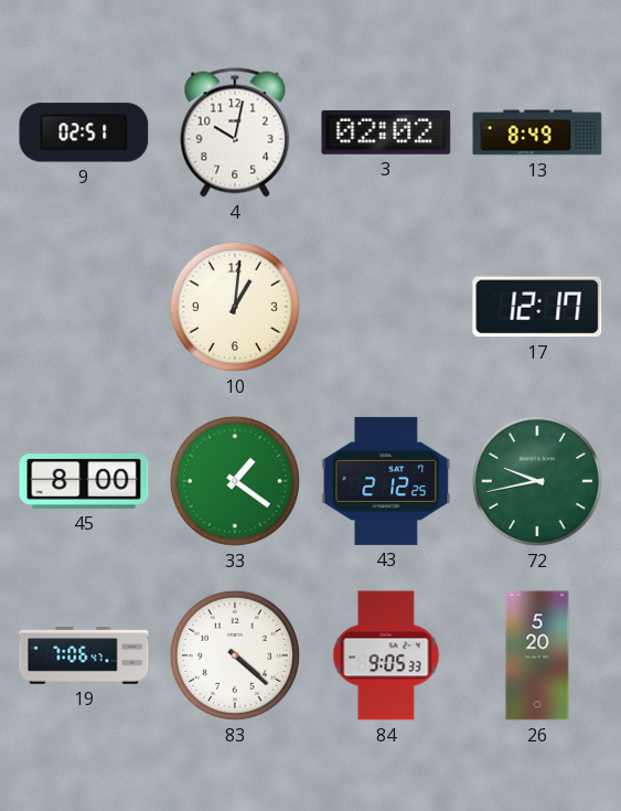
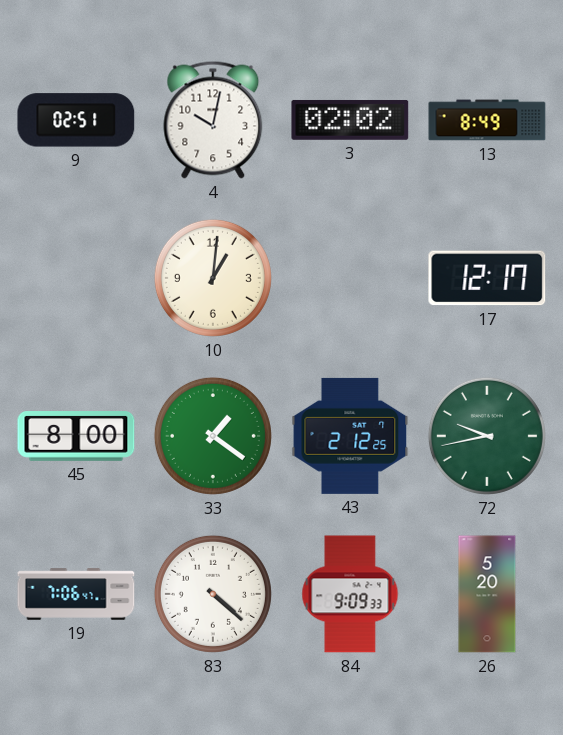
84: 9:05 -> 9:09 (350, 594)
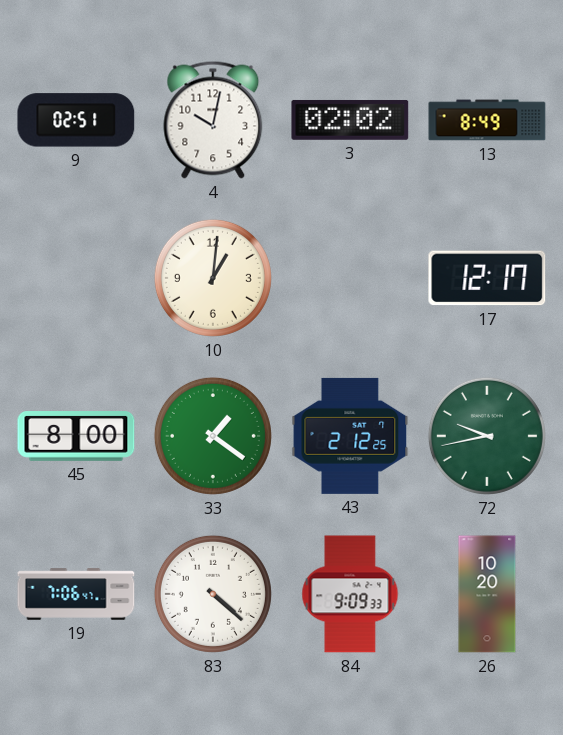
26: 5:20 -> 10:20 (487, 594)
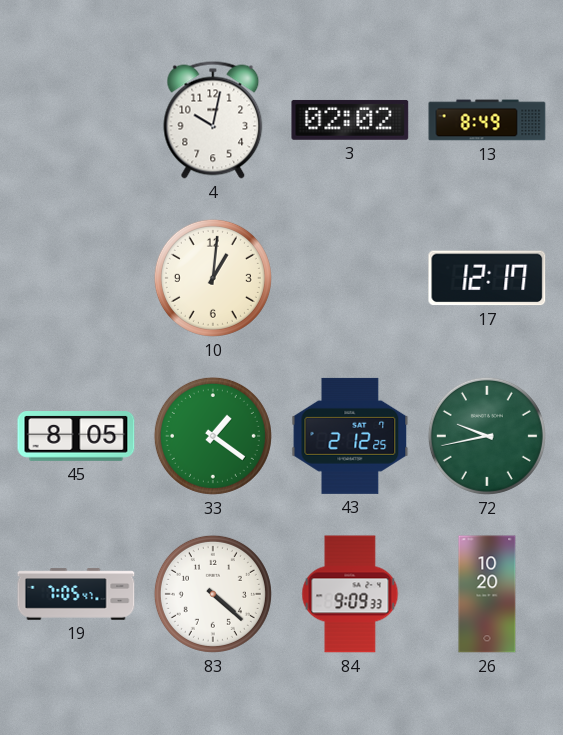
9: 02:51 -> none (76, 120)
45: 8:00 -> 8:05 (76, 437)
19: 7:06 -> 7:05 (76, 594)
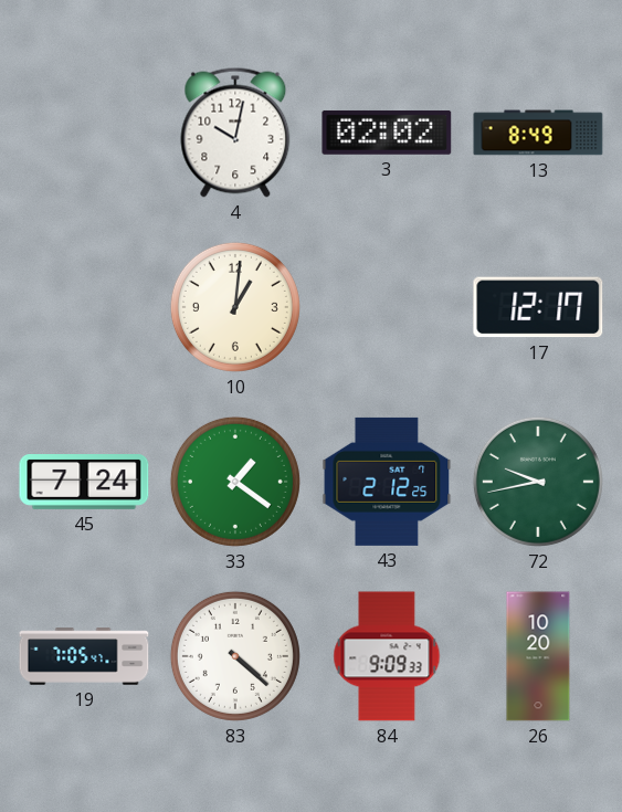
45: 8:05 -> 7:24 (84, 483)
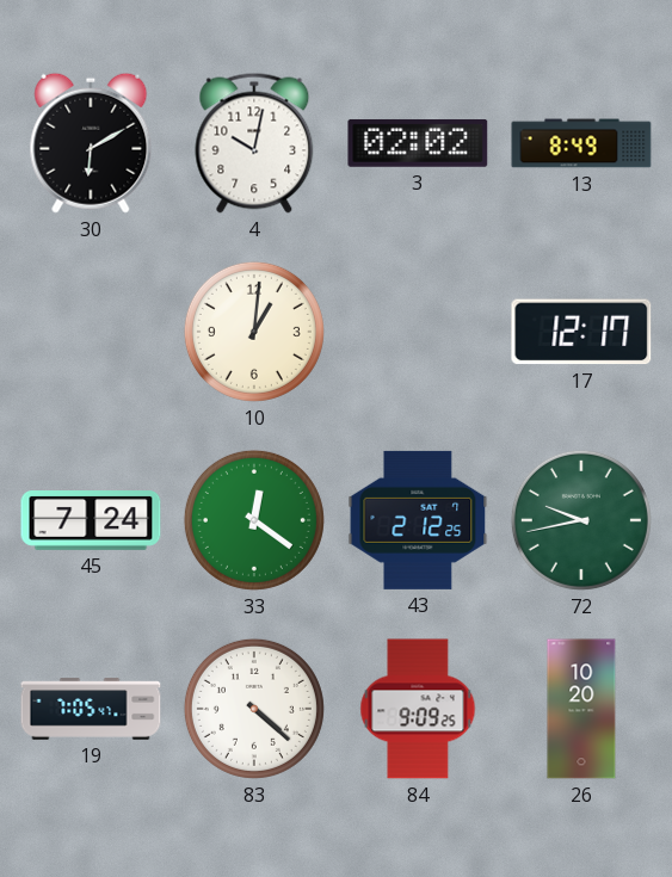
30: none -> 6:10 (91, 143)
33: 1:21 -> 12:21 (254, 520)
84: 9:09:33 -> 9:09:25 (418, 709)
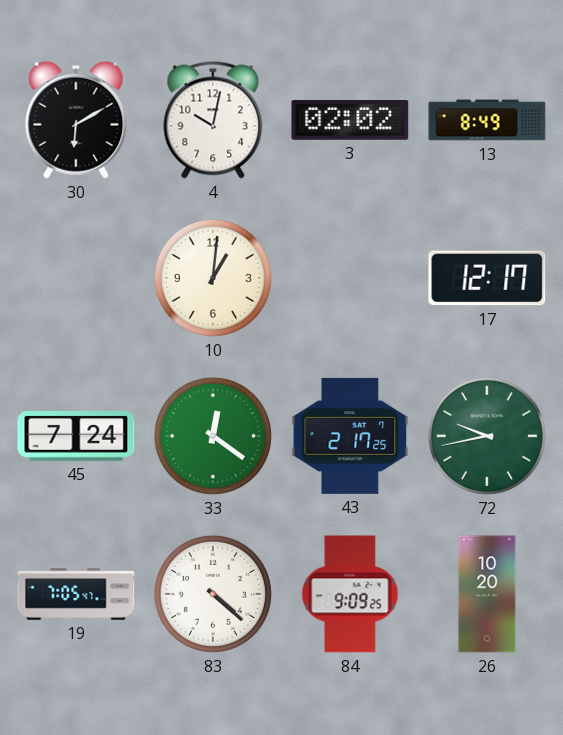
43: 2:12 -> 2:17 (350, 436)
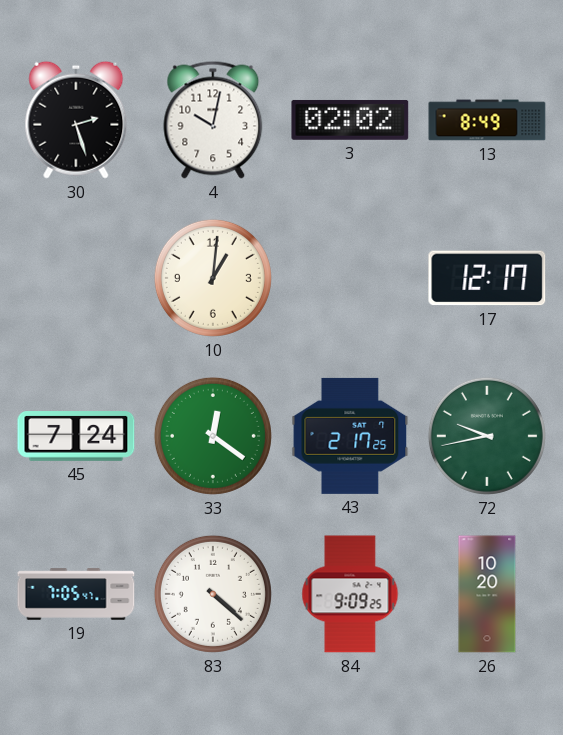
30: 6:10 -> 2:27 (76, 120)
